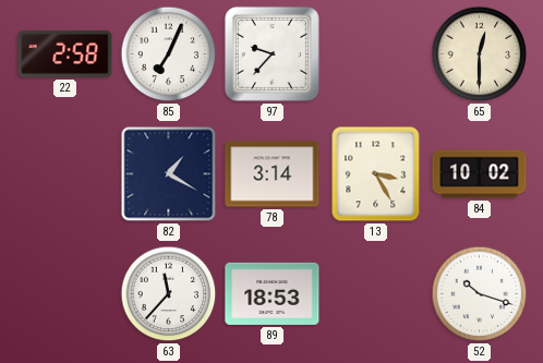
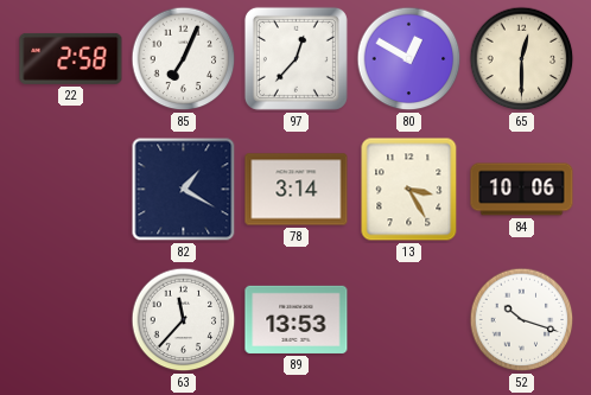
97: 9:37 -> 12:37 (295, 58)
80: none -> 12:50 (409, 59)
84: 10:02 -> 10:06 (522, 190)
89: 18:53 -> 13:53 (297, 319)
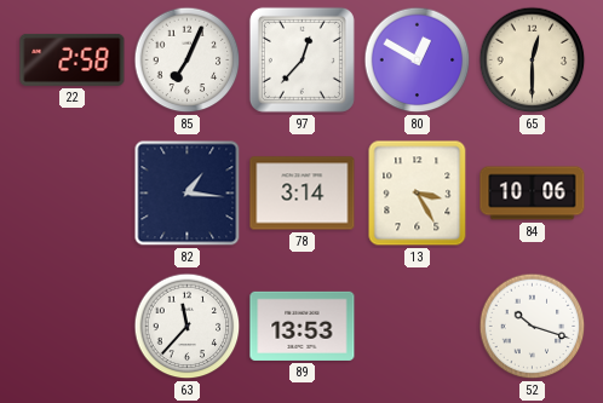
82: 1:20 -> 1:16 (188, 194)
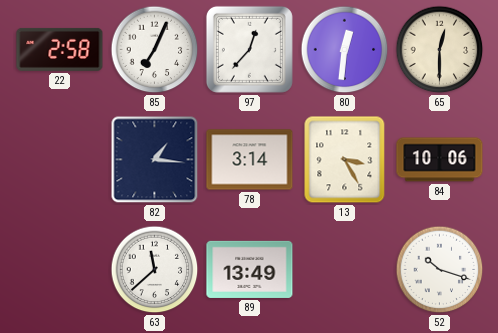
80: 12:50 -> 12:31 (345, 50)
63: 11:37 -> 11:38 (155, 270)
89: 13:53 -> 13:49 (250, 269)
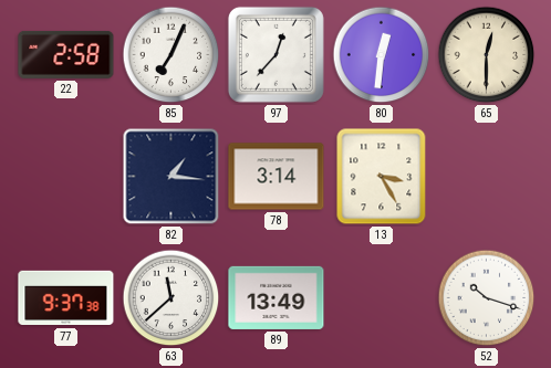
84: 10:06 -> none (440, 160)
77: none -> 9:37 (66, 298)
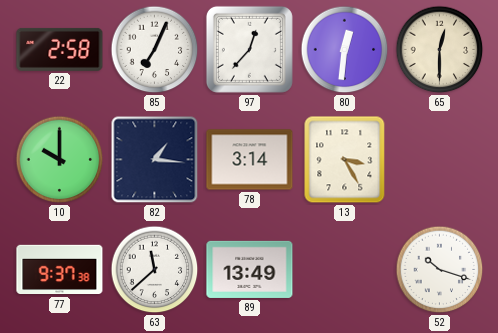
10: none -> 10:00 (60, 160)
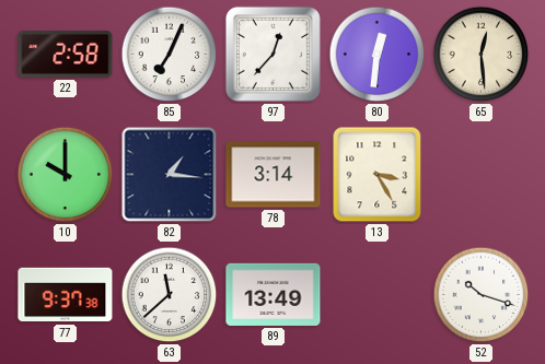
65: 12:30 -> 12:29 (482, 55)
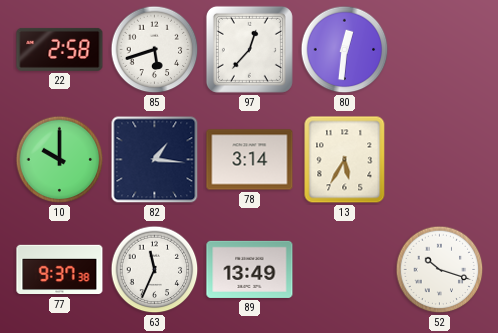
85: 7:04 -> 5:42 (155, 50)
65: 12:29 -> none (482, 55)
13: 3:25 -> 5:35 (345, 160)
63: 11:38 -> 11:34 (155, 270)
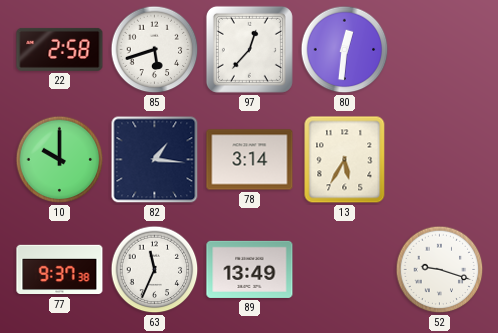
52: 10:18 -> 9:18 (440, 270)
